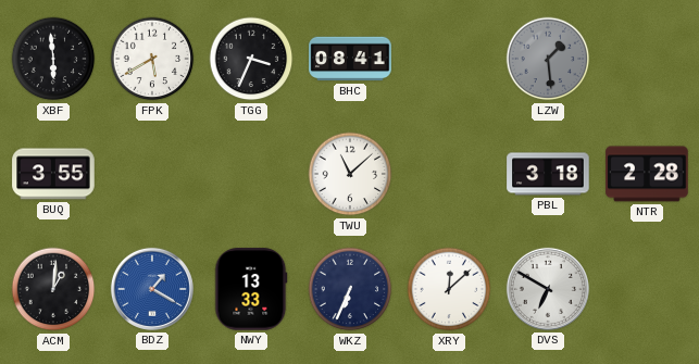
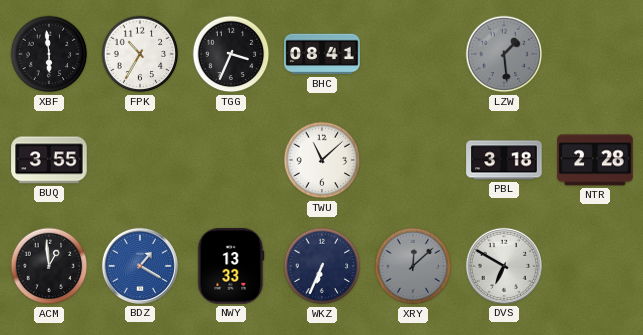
FPK: 5:40 -> 10:35 (140, 54)
ACM: 1:01 -> 12:59 (49, 266)
XRY dial: white -> grey (413, 266)
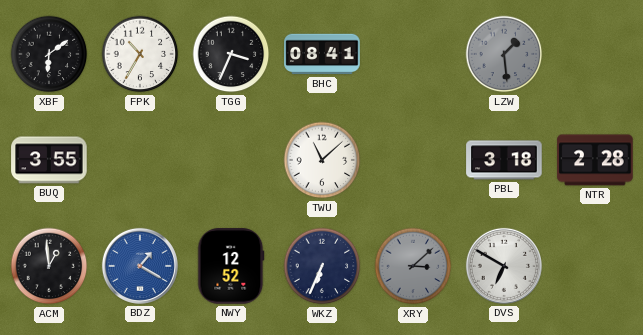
XBF: 5:59 -> 6:09 (49, 54)
NWY: 13:33 -> 12:52 (231, 266)
XRY: 12:08 -> 3:08 (413, 266)
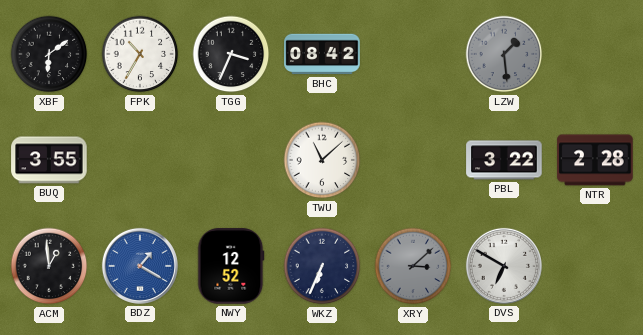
BHC: 08:41 -> 08:42 (322, 54)
PBL: 3:18 -> 3:22 (504, 160)
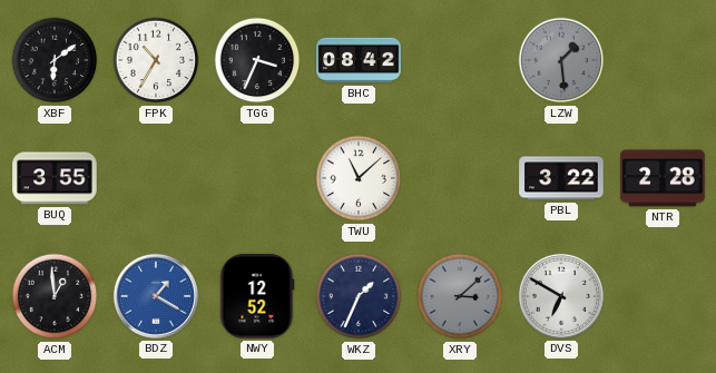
WKZ: 6:34 -> 1:34 (359, 296)
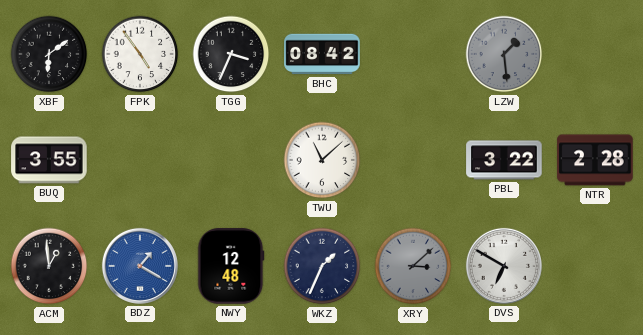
FPK: 10:35 -> 4:54 (140, 54)
NWY: 12:52 -> 12:48 (231, 266)
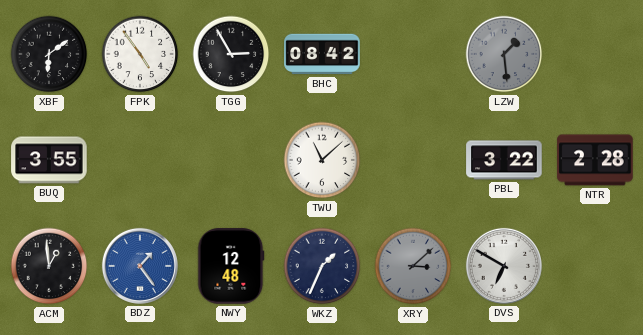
TGG: 3:34 -> 2:55 (231, 54)
BDZ: 1:20 -> 1:24 (140, 266)
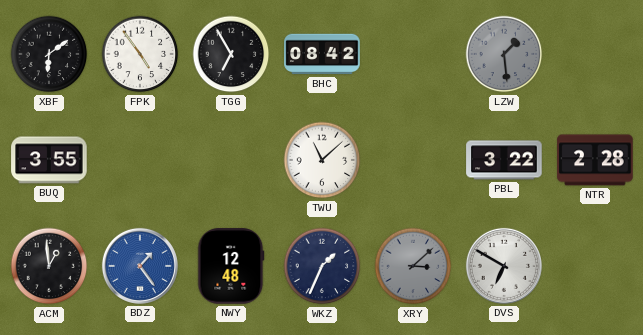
TGG: 2:55 -> 6:55 (231, 54)
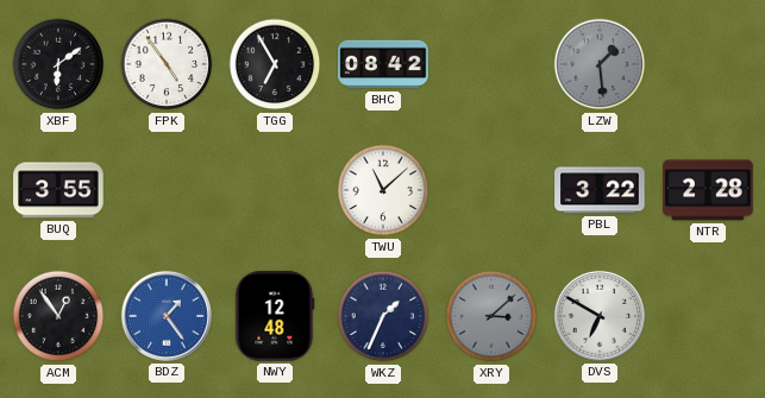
ACM: 12:59 -> 12:54 (58, 316)
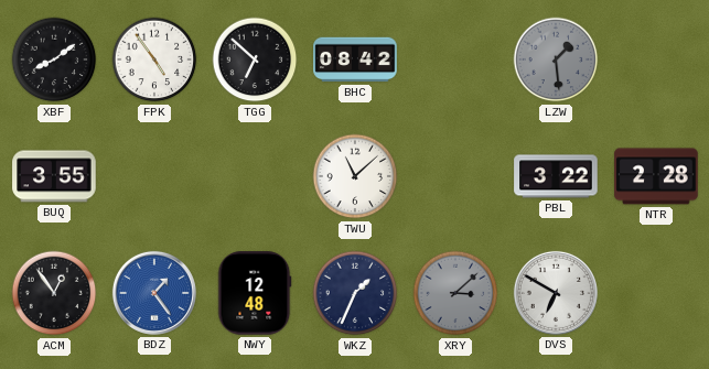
XBF: 6:09 -> 8:09 (54, 59)
TGG: 6:55 -> 6:52 (255, 59)
